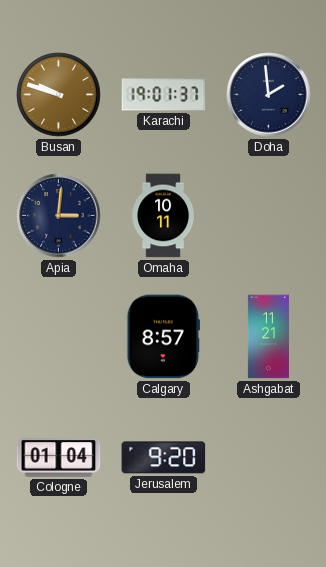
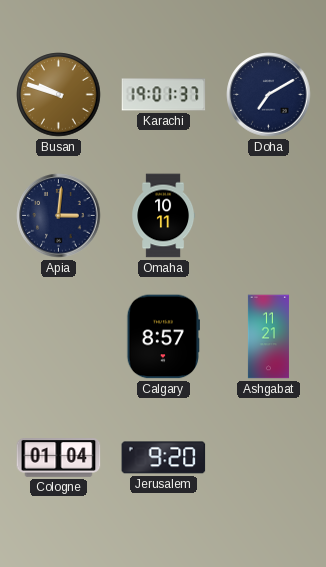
Doha: 1:59 -> 7:10 (269, 95)
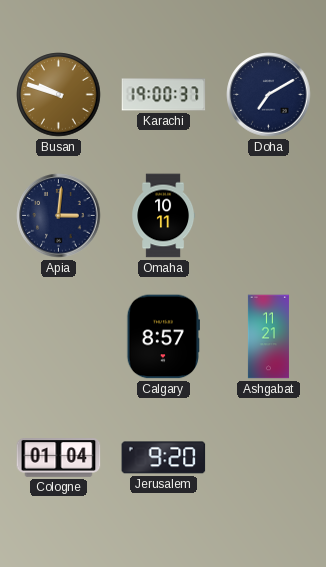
Karachi: 19:01 -> 19:00 (164, 95)
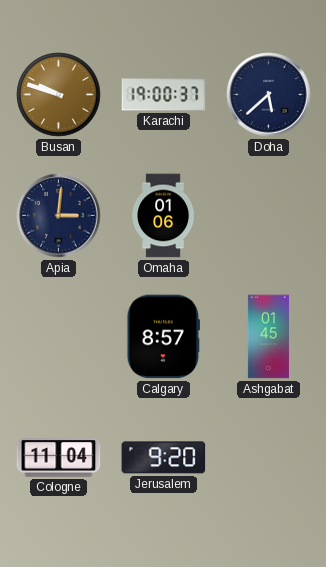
Doha: 7:10 -> 5:38 (269, 95)
Omaha: 10:11 -> 01:06 (164, 216)
Ashgabat: 11:21 -> 01:45 (268, 337)
Cologne: 01:04 -> 11:04 (59, 458)
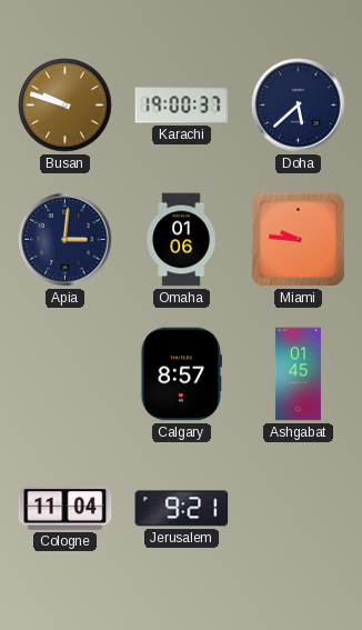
Miami: none -> 9:46 (298, 239)
Jerusalem: 9:20 -> 9:21 (182, 509)
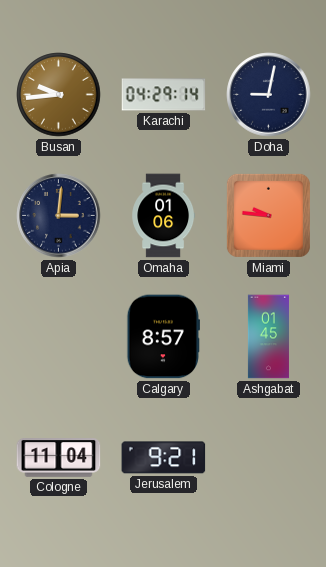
Busan: 9:48 -> 9:44 (59, 95)
Karachi: 19:00 -> 04:29 (164, 95)
Doha: 5:38 -> 9:02 (269, 95)
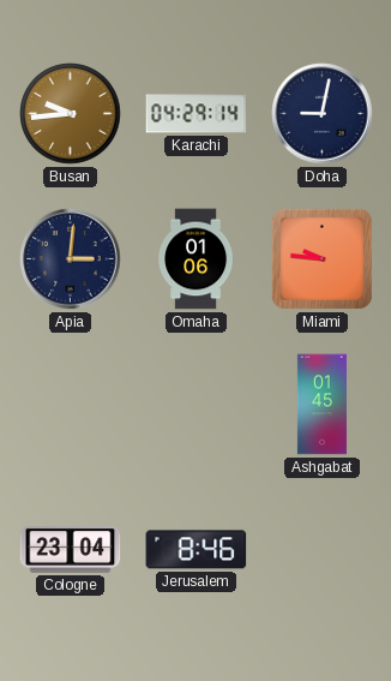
Calgary: 8:57 -> none (163, 337)
Cologne: 11:04 -> 23:04 (71, 550)
Jerusalem: 9:21 -> 8:46 (197, 550)
